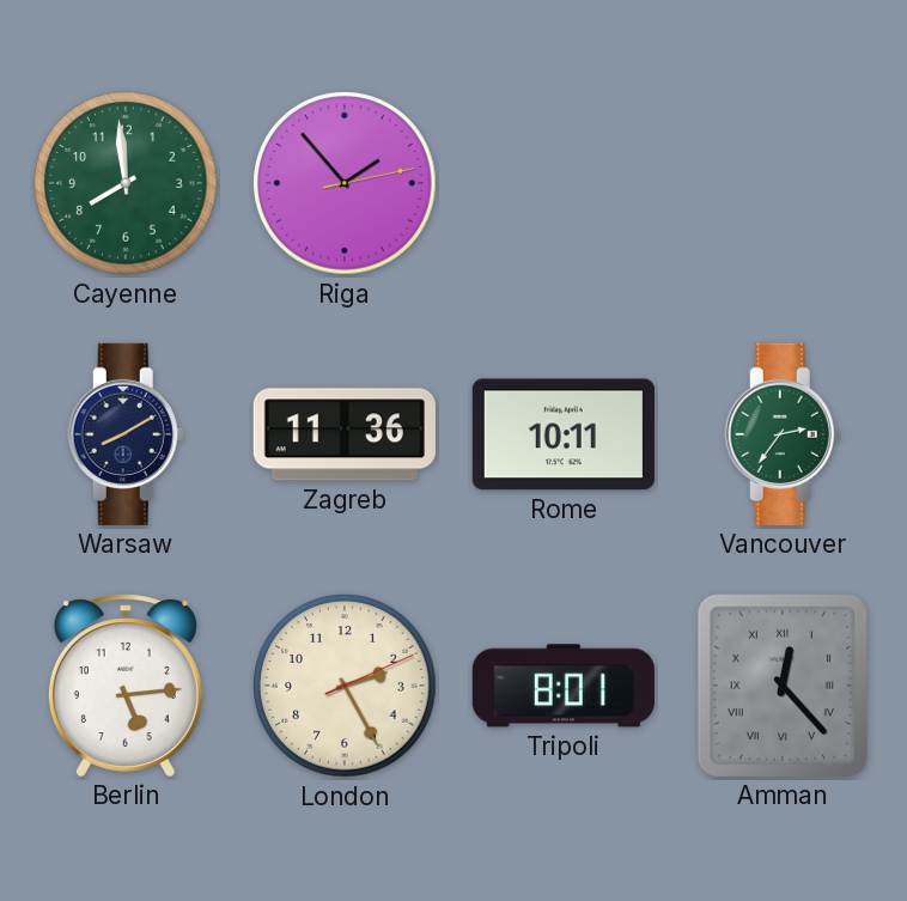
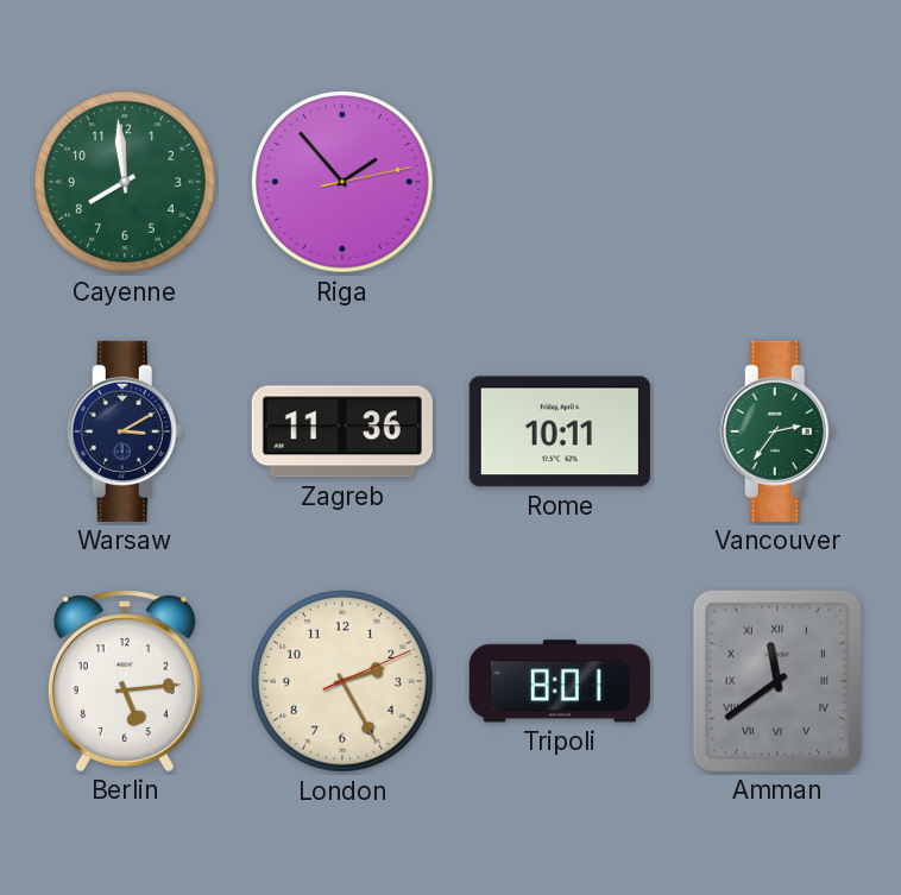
Warsaw: 8:10 -> 3:10 (125, 431)
Amman: 12:23 -> 11:39 (777, 681)
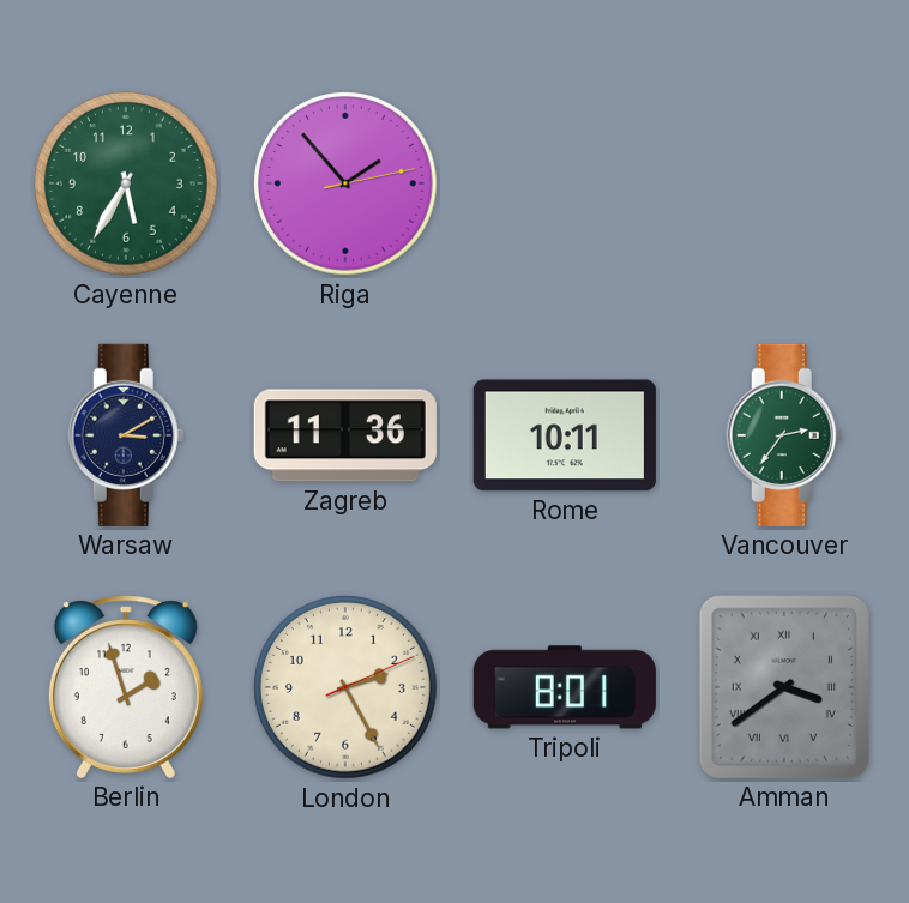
Cayenne: 7:59 -> 5:35 (126, 183)
Berlin: 5:14 -> 1:57 (126, 687)
Amman: 11:39 -> 3:39 (784, 687)
